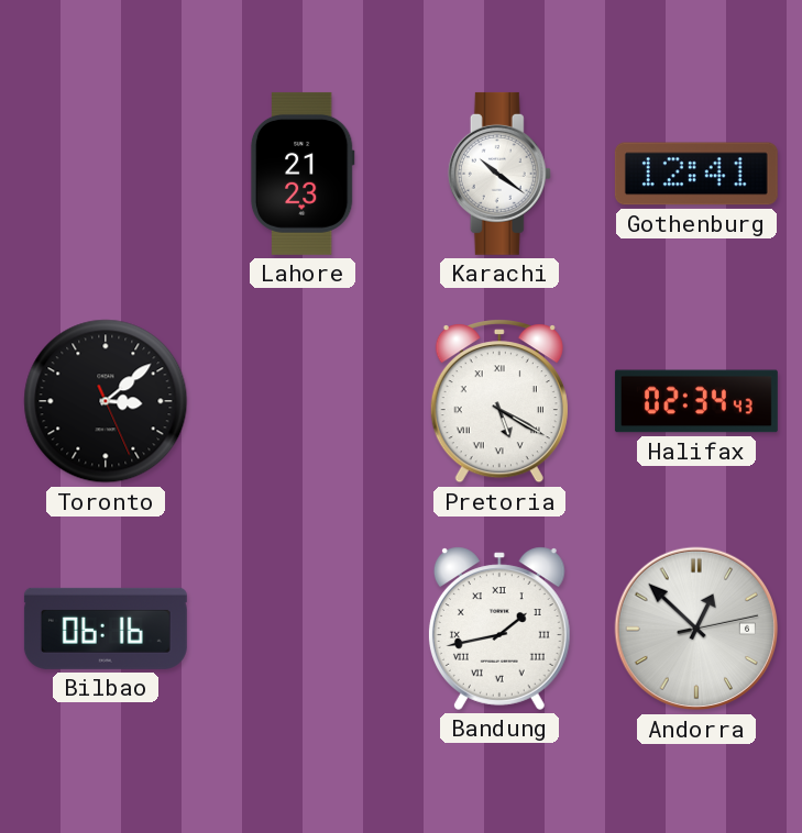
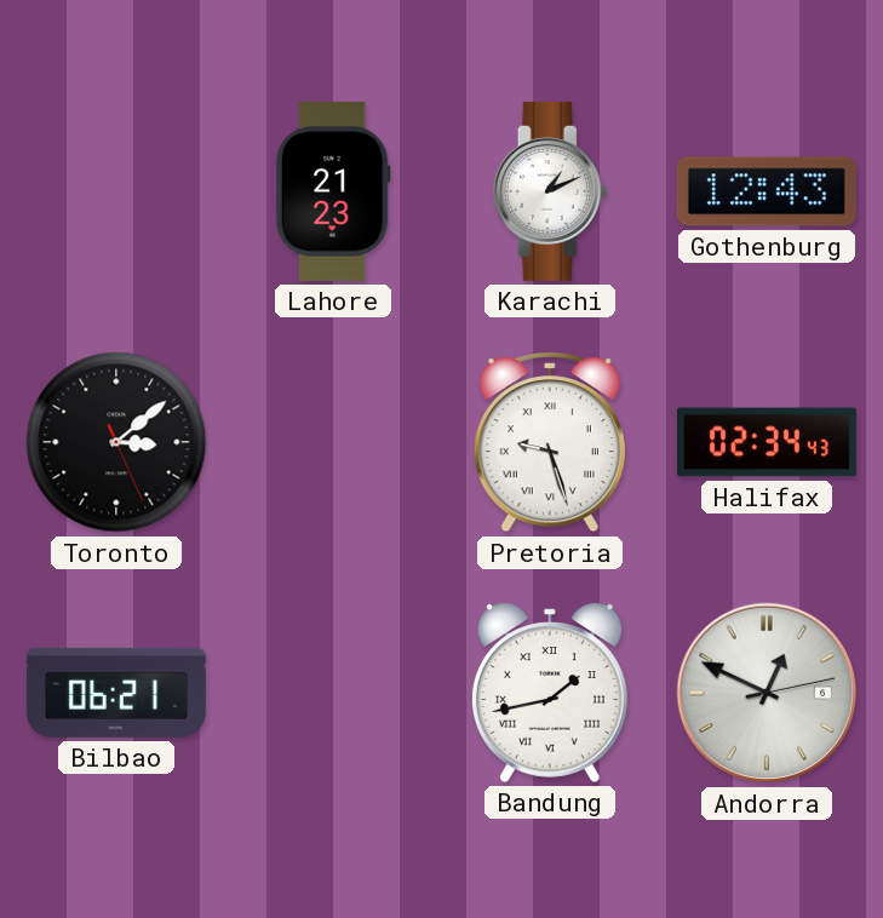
Karachi: 10:21 -> 1:11 (550, 191)
Gothenburg: 12:41 -> 12:43 (767, 191)
Pretoria: 5:20 -> 9:27 (550, 442)
Bilbao: 06:16 -> 06:21 (116, 693)
Andorra: 12:52 -> 12:49 (767, 693)
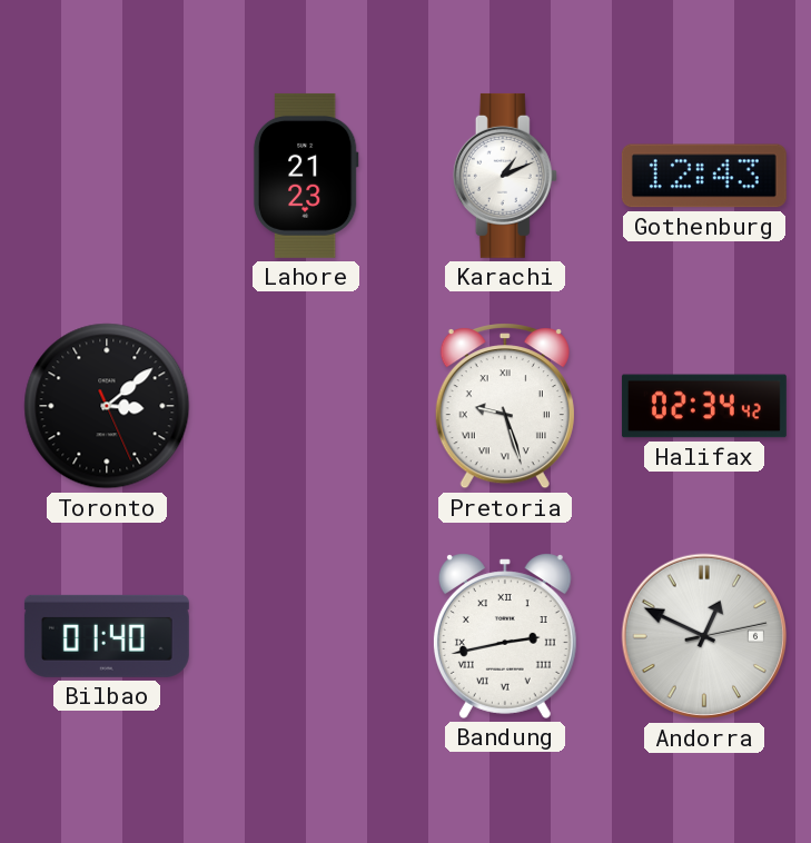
Halifax: 02:34:43 -> 02:34:42 (704, 406)
Bilbao: 06:21 -> 01:40 (107, 636)
Bandung: 1:43 -> 2:43 (505, 636)
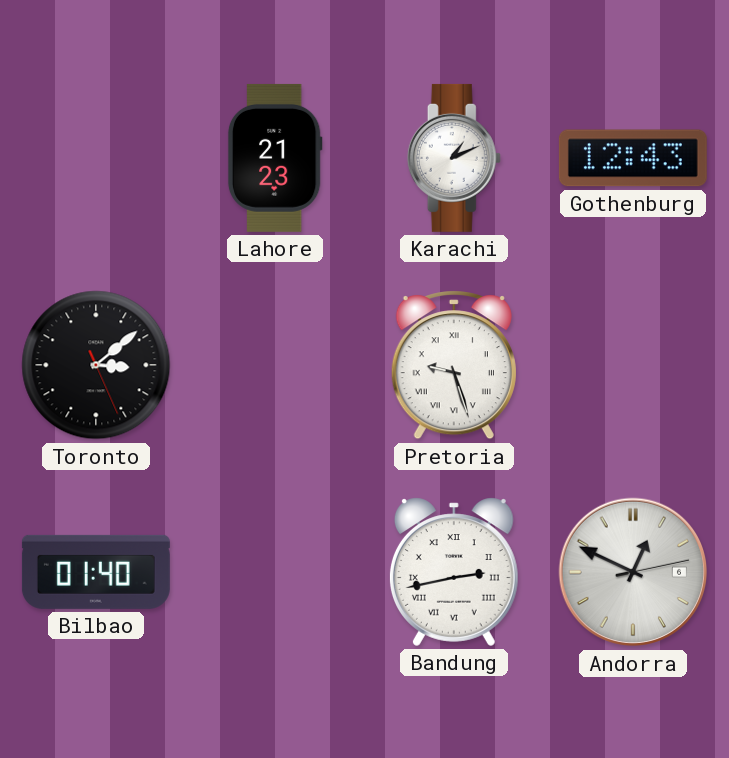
Halifax: 02:34 -> none (704, 406)
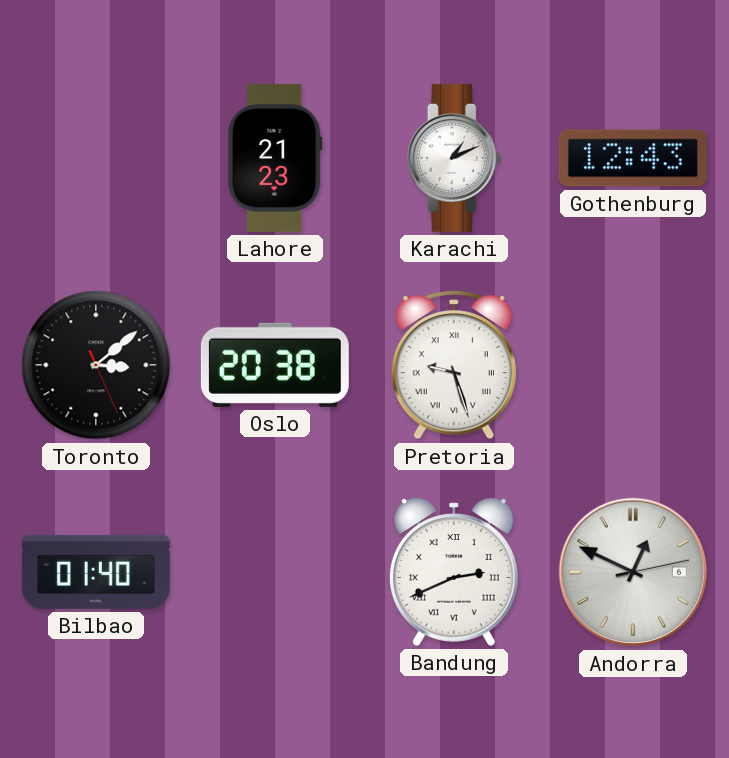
Oslo: none -> 20:38 (275, 365)
Bandung: 2:43 -> 2:41 (454, 572)
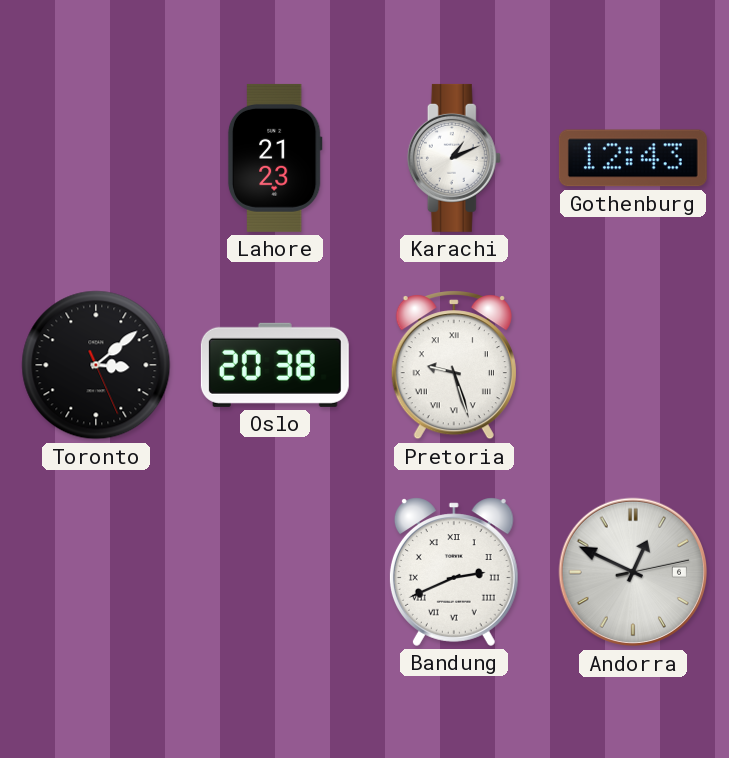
Bilbao: 01:40 -> none (96, 572)
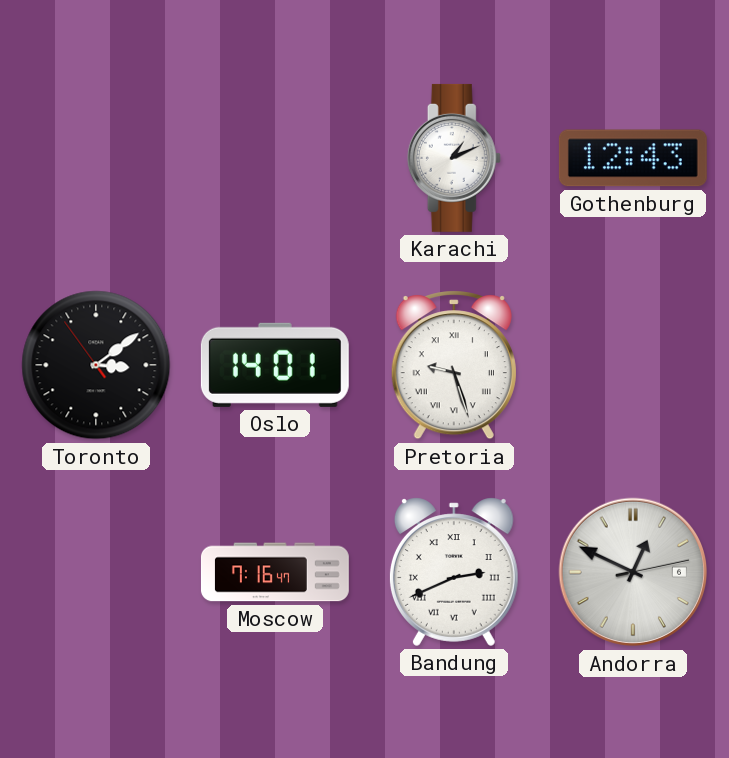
Lahore: 21:23 -> none (275, 158)
Toronto: 3:08:26 -> 3:08:54 (96, 365)
Oslo: 20:38 -> 14:01 (275, 365)
Moscow: none -> 7:16 (275, 572)
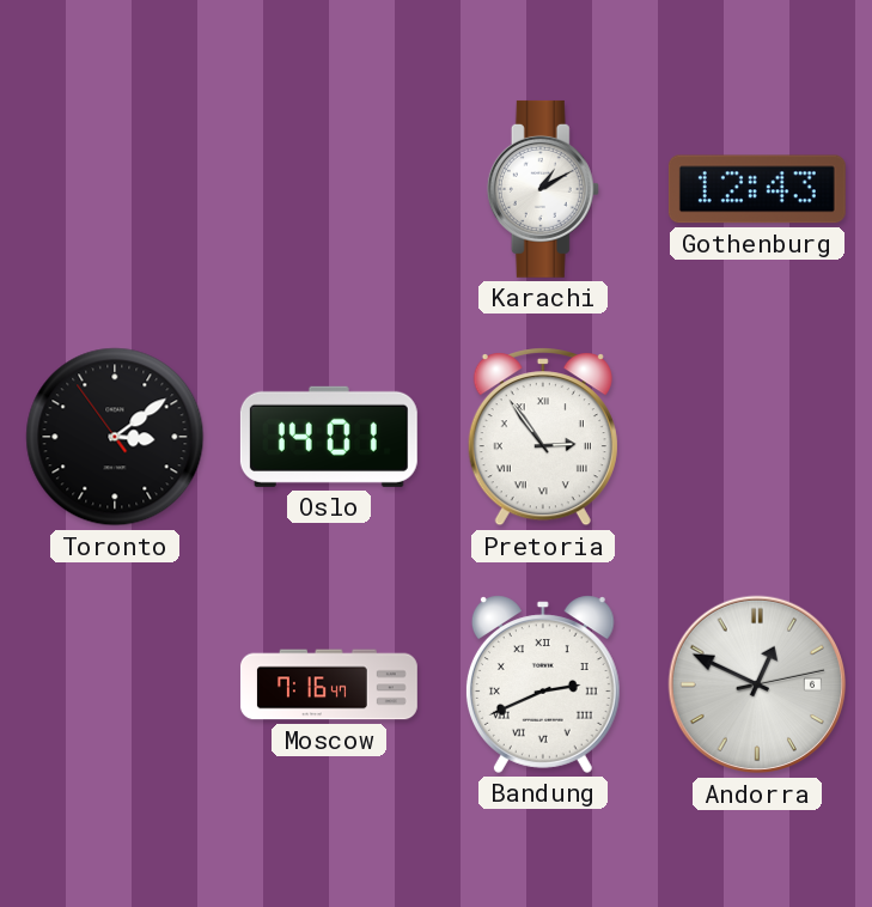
Karachi: 1:11 -> 1:10 (543, 189)
Pretoria: 9:27 -> 2:54 (543, 437)
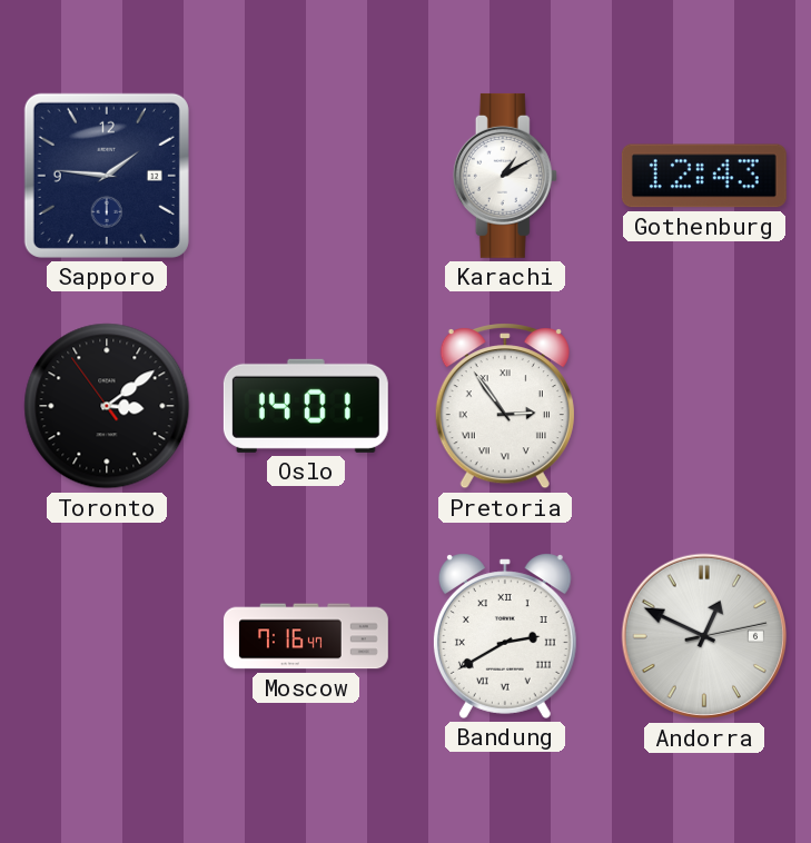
Sapporo: none -> 1:46 (107, 176)
Bandung: 2:41 -> 2:40 (505, 636)
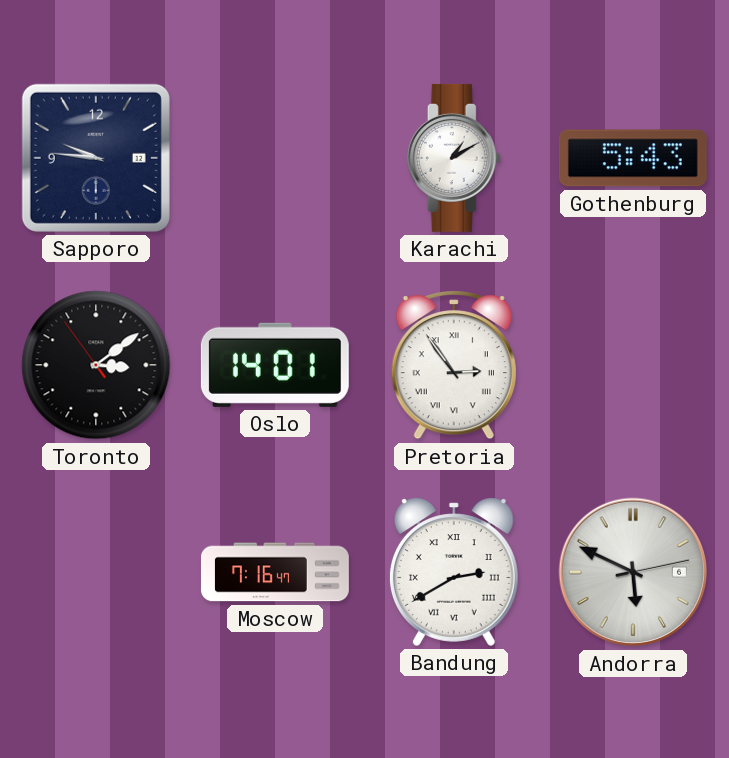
Sapporo: 1:46 -> 9:46 (96, 158)
Gothenburg: 12:43 -> 5:43 (633, 158)
Andorra: 12:49 -> 5:49 (633, 572)
